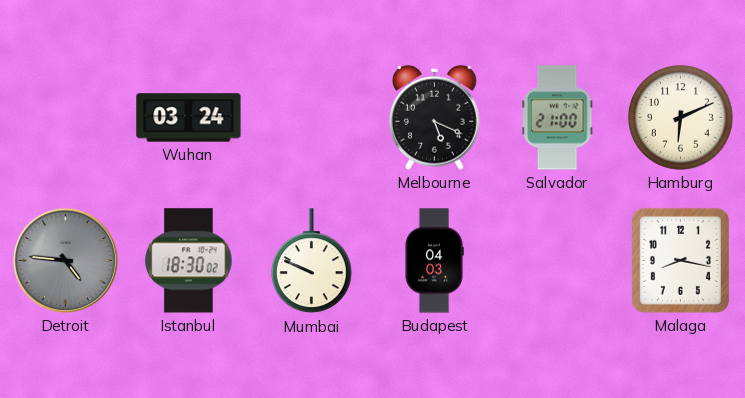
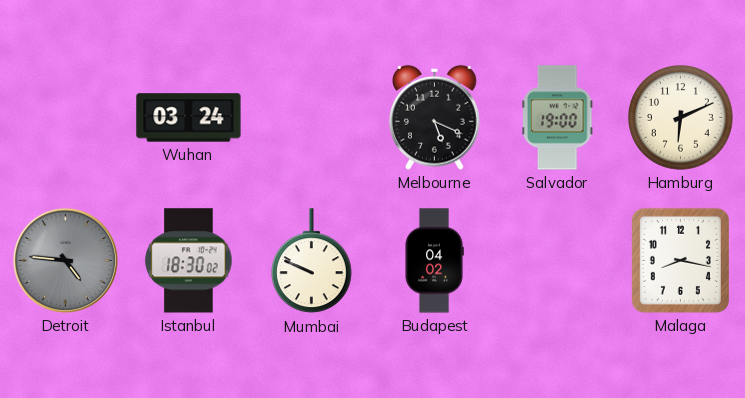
Salvador: 21:00 -> 19:00 (558, 118)
Budapest: 04:03 -> 04:02 (434, 261)
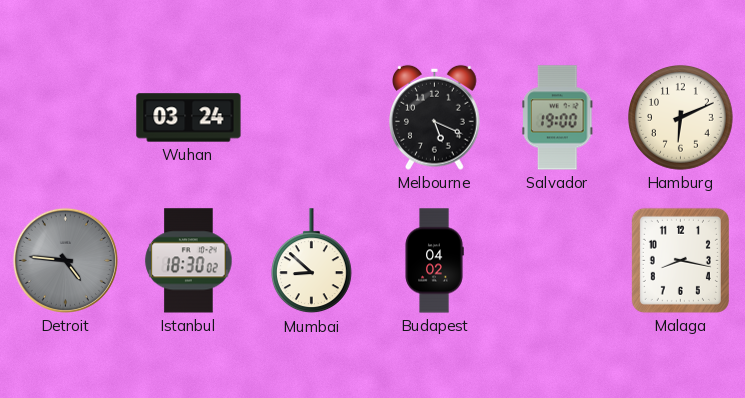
Mumbai: 9:49 -> 8:52 (311, 261)
